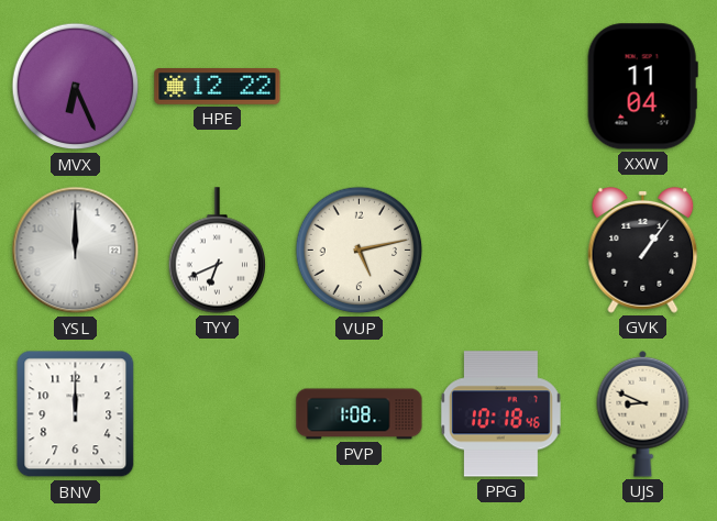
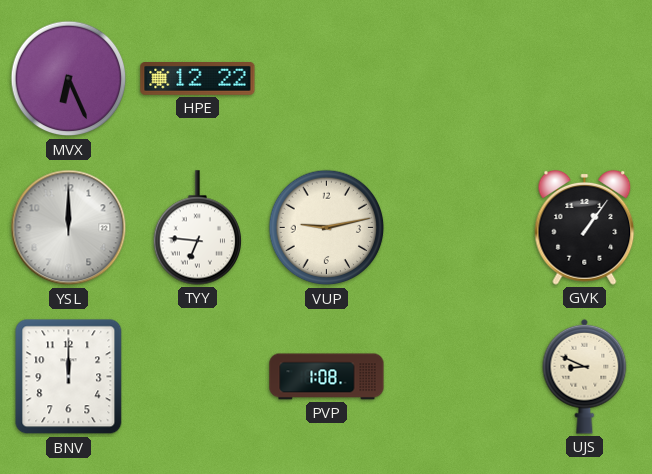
XXW: 11:04 -> none (642, 87)
TYY: 6:41 -> 6:46 (198, 228)
VUP: 5:13 -> 9:13 (327, 228)
PPG: 10:18 -> none (500, 414)
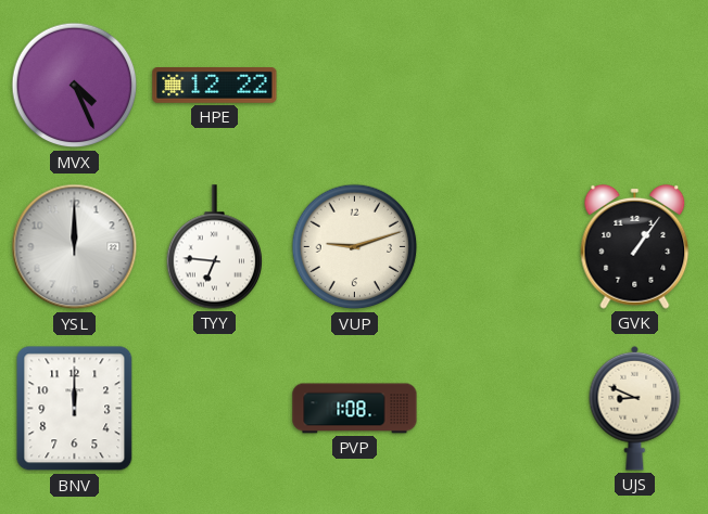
MVX: 6:26 -> 4:26 (75, 86)
VUP: 9:13 -> 9:12 (355, 247)
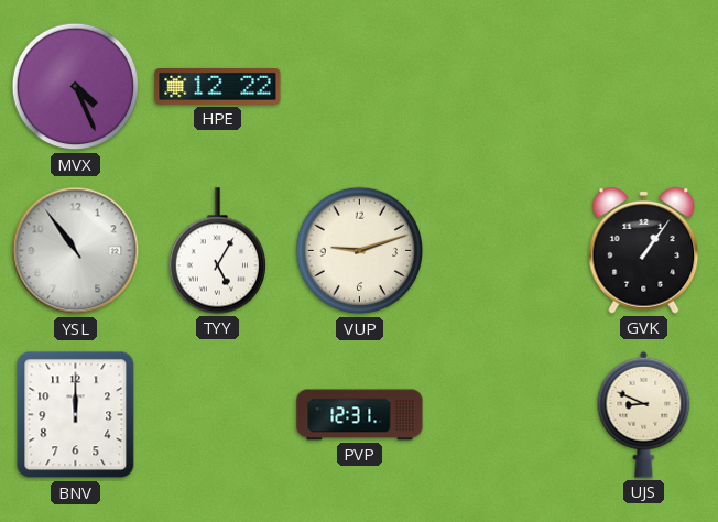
YSL: 12:00 -> 10:54 (76, 251)
TYY: 6:46 -> 5:05 (218, 251)
PVP: 1:08 -> 12:31 (360, 415)
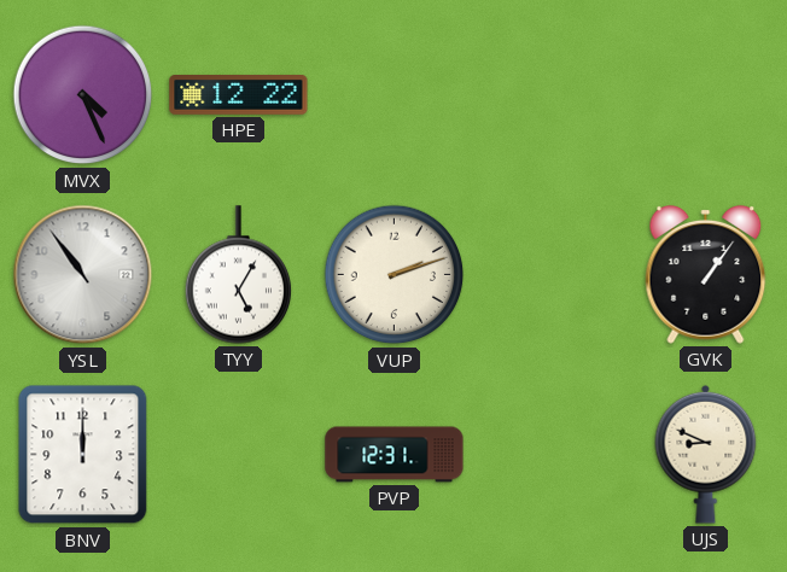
VUP: 9:12 -> 2:12 (395, 275)
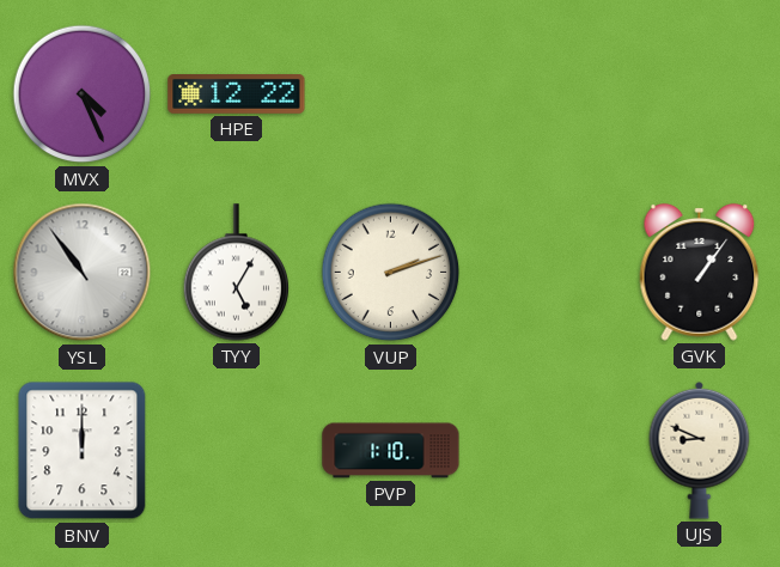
PVP: 12:31 -> 1:10 (391, 451)
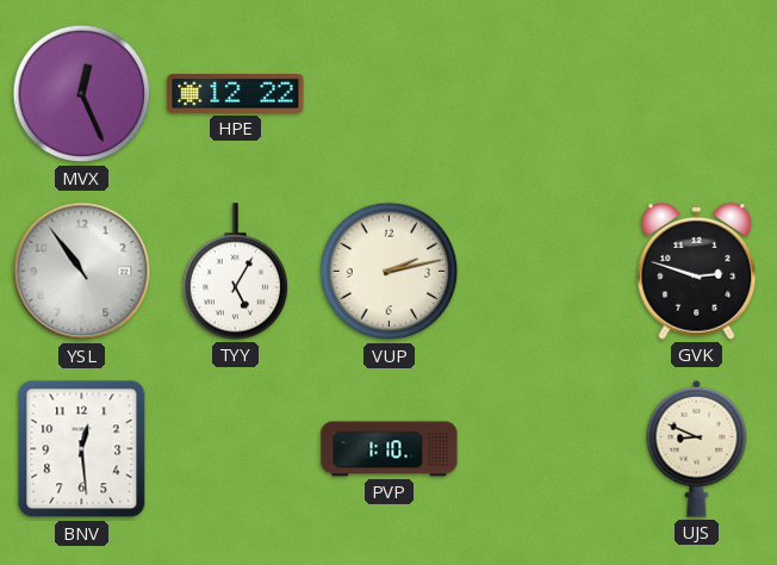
MVX: 4:26 -> 12:26 (82, 94)
VUP: 2:12 -> 2:13 (390, 272)
GVK: 1:06 -> 2:48 (697, 271)
BNV: 12:00 -> 12:29 (82, 449)
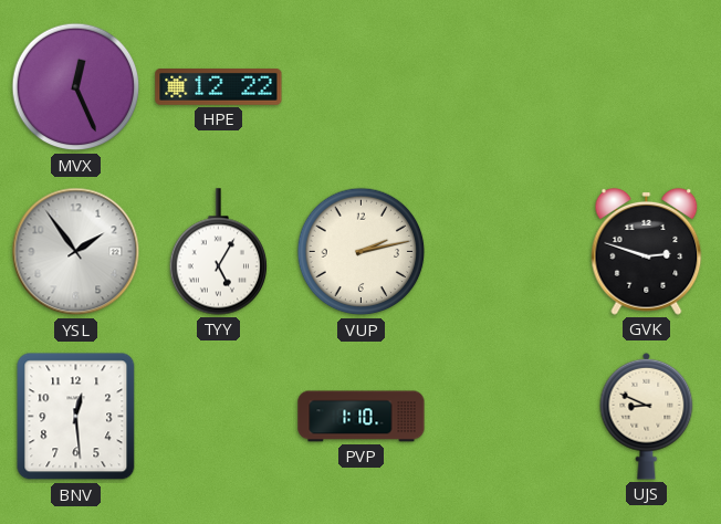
YSL: 10:54 -> 1:54 (76, 252)
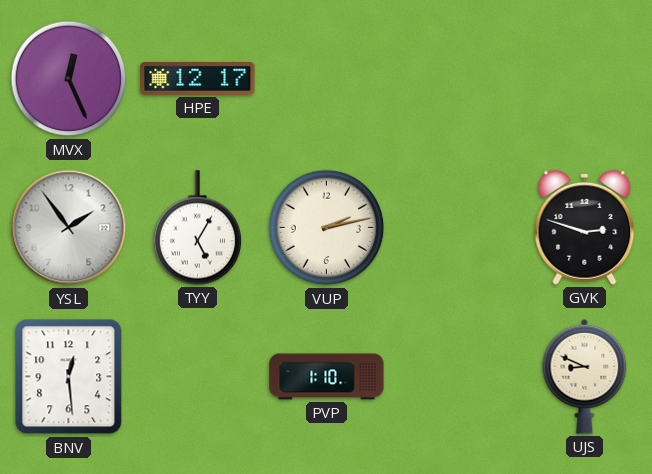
HPE: 12:22 -> 12:17 (198, 79)
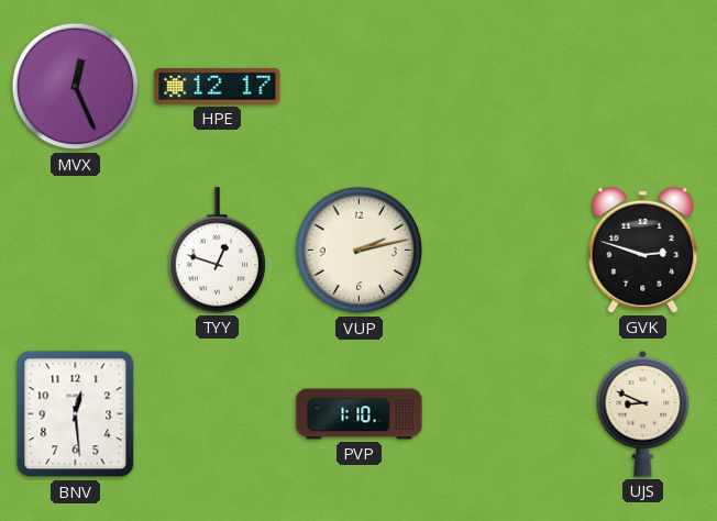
YSL: 1:54 -> none (69, 228)
TYY: 5:05 -> 12:48 (218, 251)
